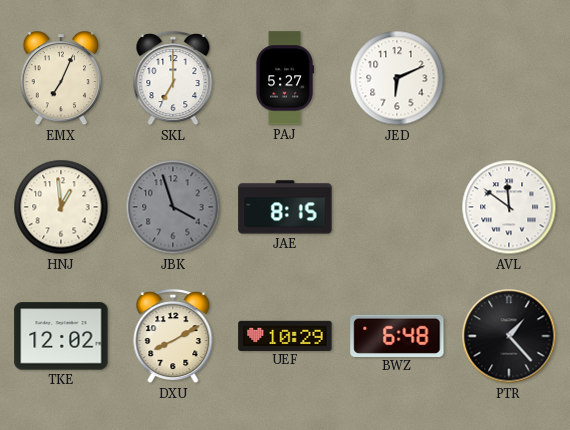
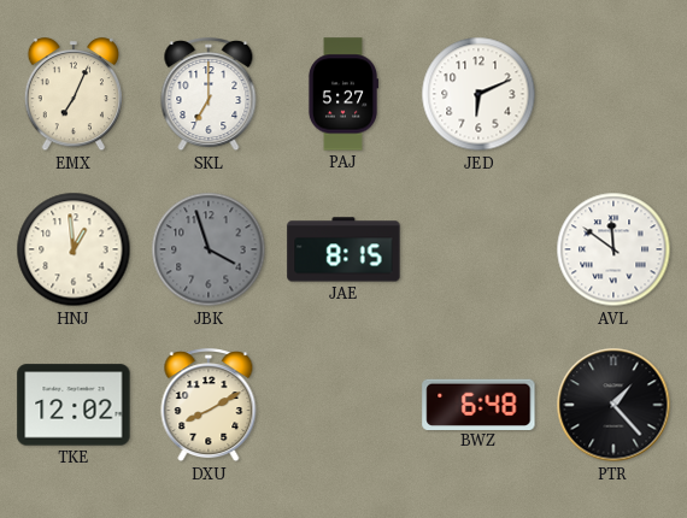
UEF: 10:29 -> none (285, 335)
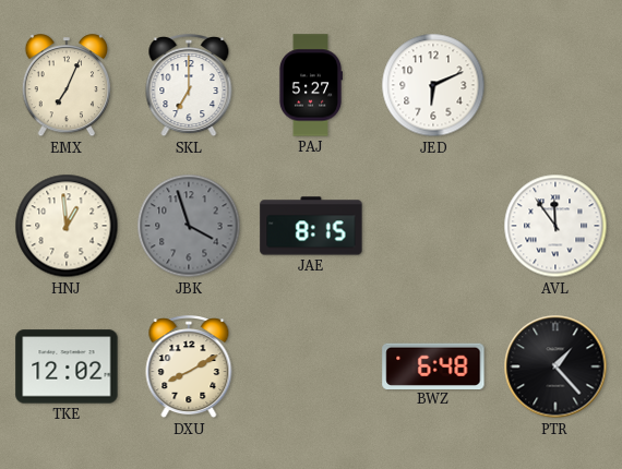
AVL: 11:51 -> 11:54 (555, 226)
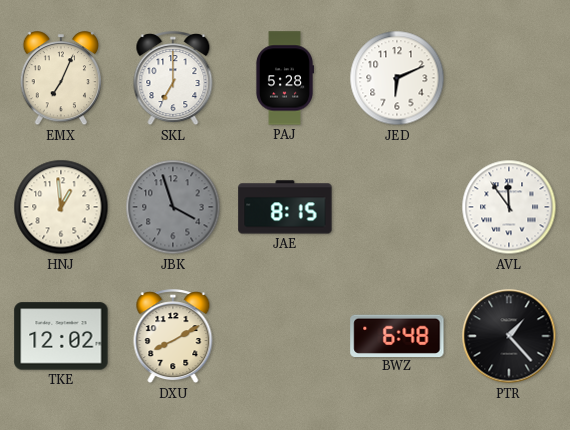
PAJ: 5:27 -> 5:28 (284, 78)
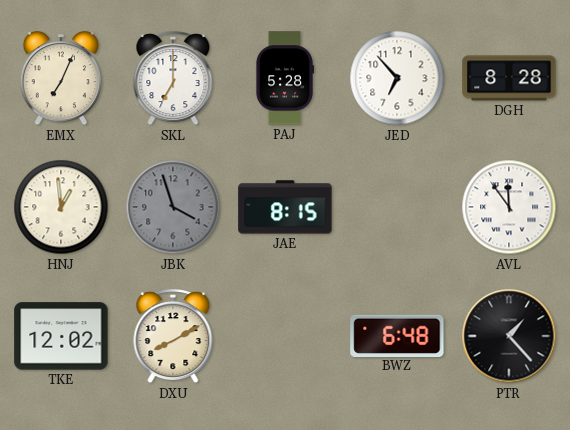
JED: 6:11 -> 6:53 (397, 78)
DGH: none -> 8:28 (509, 78)
